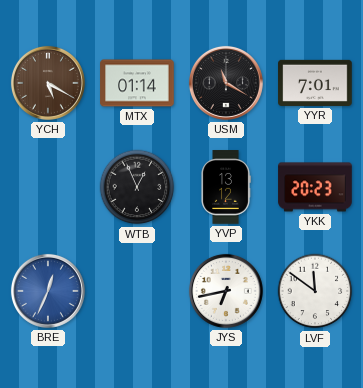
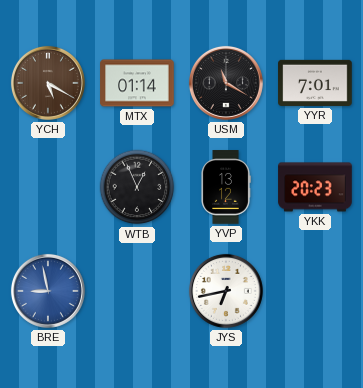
BRE: 12:34 -> 8:58 (48, 291)
LVF: 11:51 -> none (315, 291)
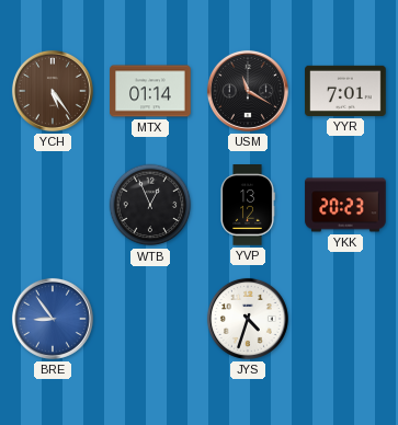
YCH: 5:20 -> 5:24 (53, 91)
BRE: 8:58 -> 8:54 (53, 319)
JYS: 6:43 -> 4:33 (248, 319)
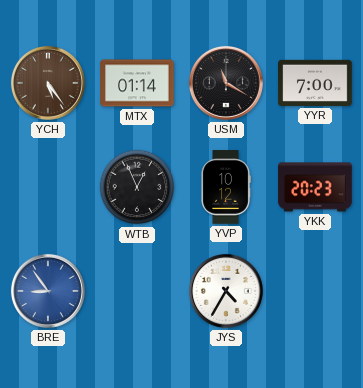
YYR: 7:01 -> 7:00 (315, 83)
YVP: 13:12 -> 10:12 (226, 187)
JYS: 4:33 -> 4:35 (226, 291)
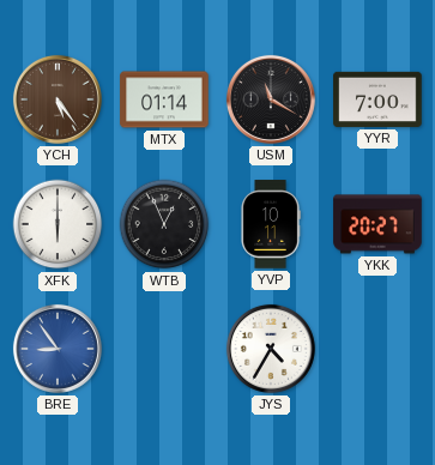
XFK: none -> 6:00 (58, 224)
YVP: 10:12 -> 10:11 (271, 224)
YKK: 20:23 -> 20:27 (377, 224)
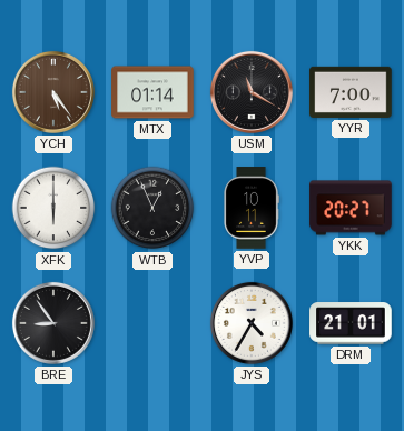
BRE dial: blue -> black (53, 323)
DRM: none -> 21:01 (351, 323)
